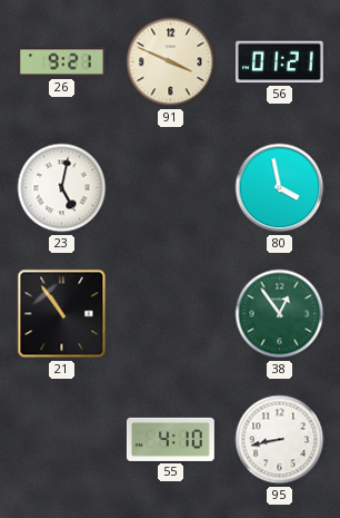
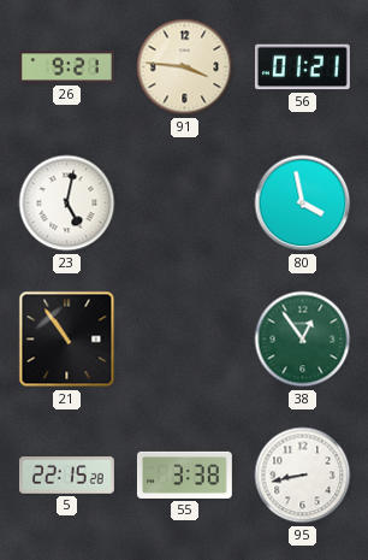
91: 3:49 -> 3:46 (185, 67)
5: none -> 22:15 (66, 476)
55: 4:10 -> 3:38 (185, 474)
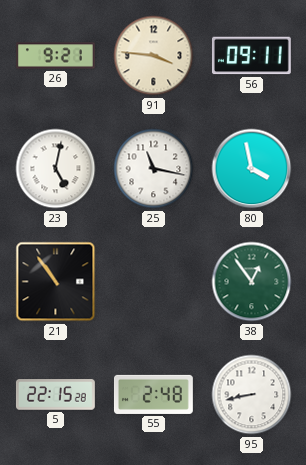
56: 01:21 -> 09:11 (251, 56)
25: none -> 11:17 (154, 169)
55: 3:38 -> 2:48 (154, 394)
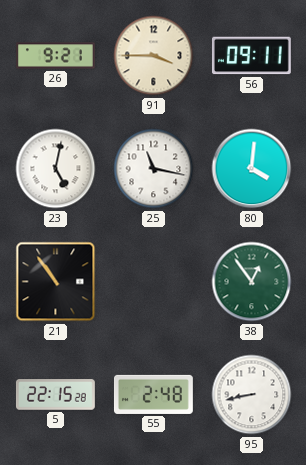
91: 3:46 -> 3:45 (154, 56)
80: 3:58 -> 4:01 (252, 169)
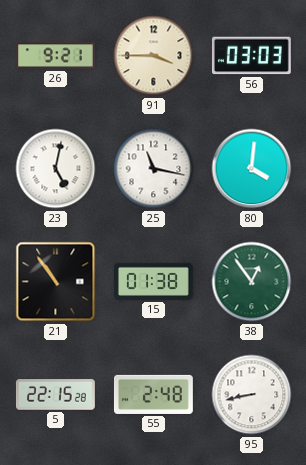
56: 09:11 -> 03:03 (251, 56)
15: none -> 01:38 (154, 281)
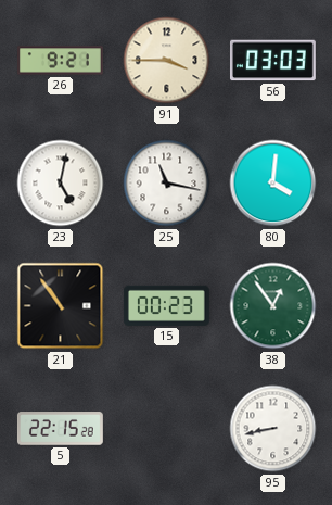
15: 01:38 -> 00:23 (167, 305)
55: 2:48 -> none (154, 394)
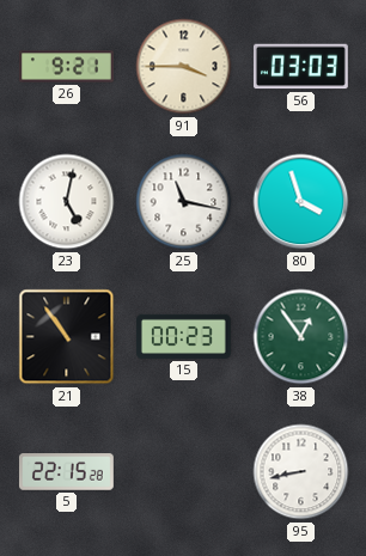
80: 4:01 -> 3:57 (301, 202)
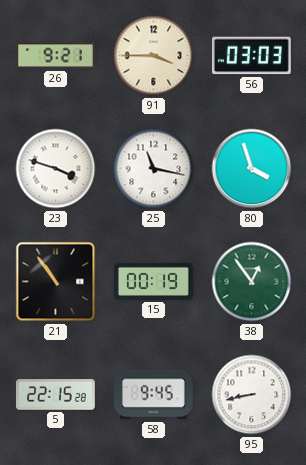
23: 5:02 -> 3:48 (56, 169)
15: 00:23 -> 00:19 (154, 281)
58: none -> 9:45 (154, 395)
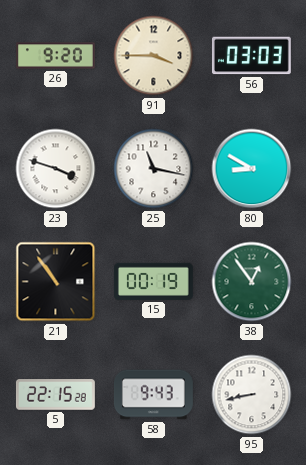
26: 9:21 -> 9:20 (56, 56)
80: 3:57 -> 8:50 (252, 169)
58: 9:45 -> 9:43 (154, 395)
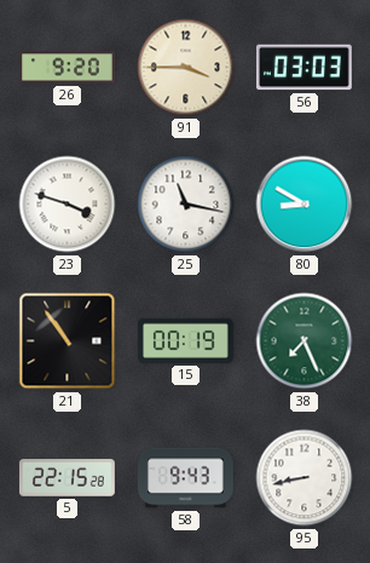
38: 12:54 -> 7:26 (305, 341)
